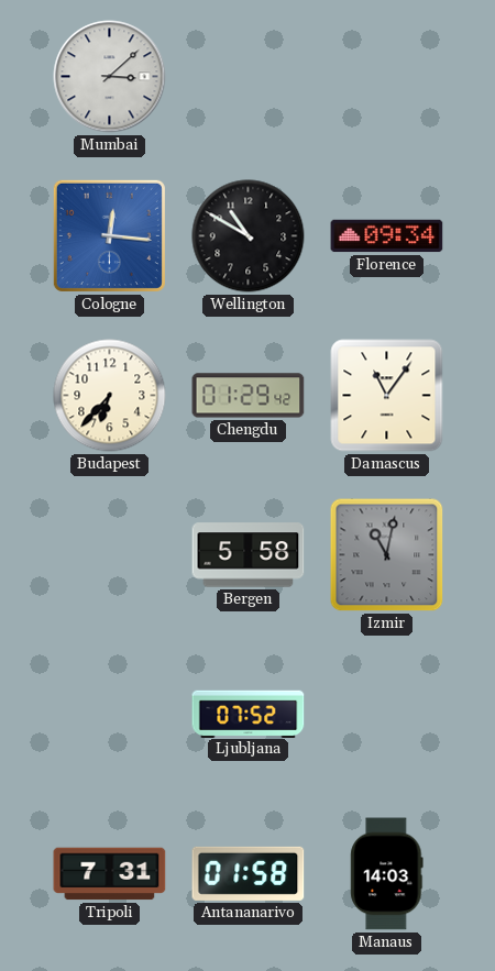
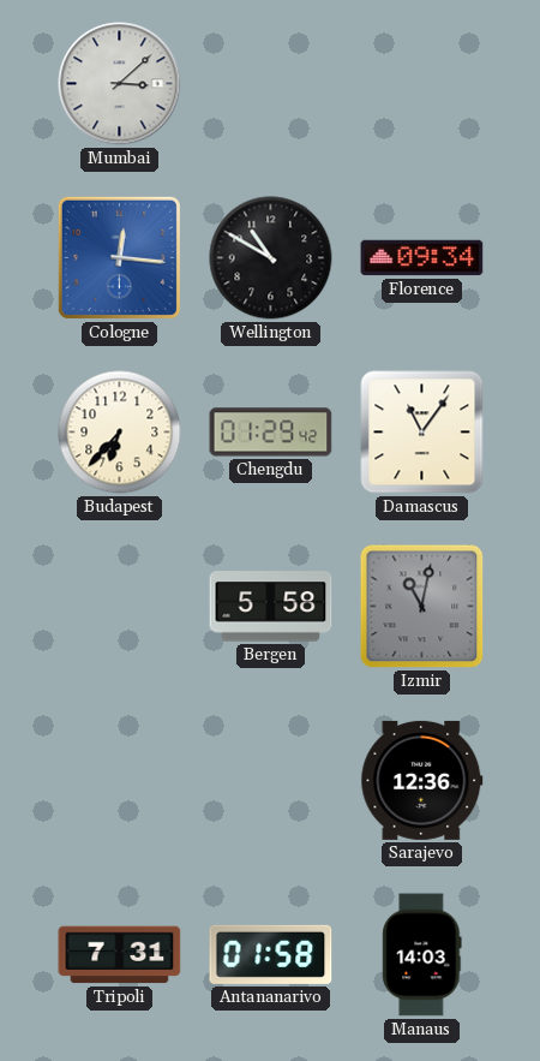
Ljubljana: 07:52 -> none (249, 714)
Sarajevo: none -> 12:36 (422, 780)
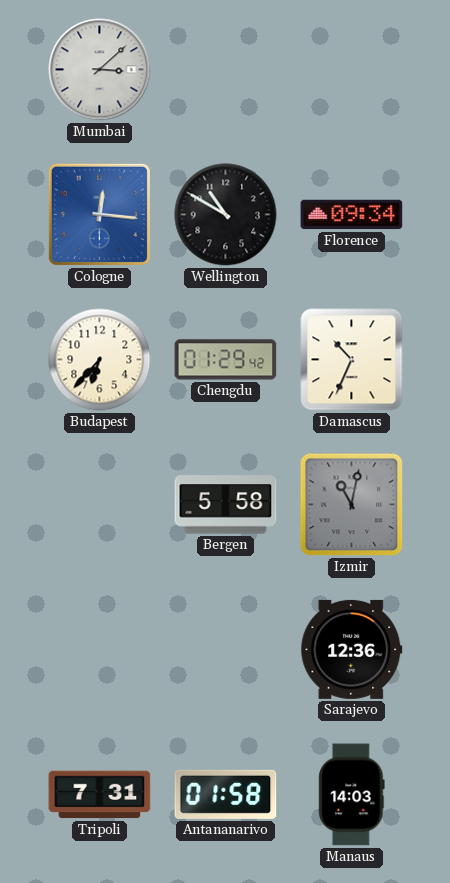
Damascus: 11:06 -> 10:34 (352, 360)
